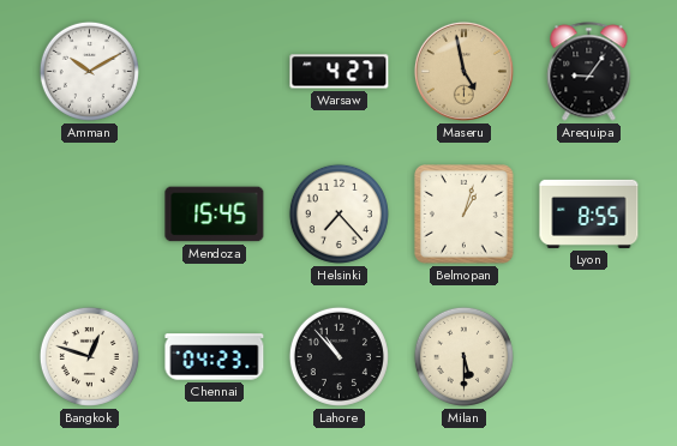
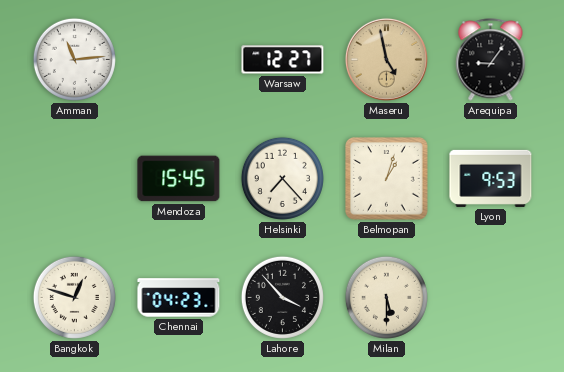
Amman: 10:10 -> 11:14 (74, 59)
Warsaw: 4:27 -> 12:27 (283, 60)
Lyon: 8:55 -> 9:53 (491, 178)
Lahore: 10:53 -> 3:53 (282, 297)
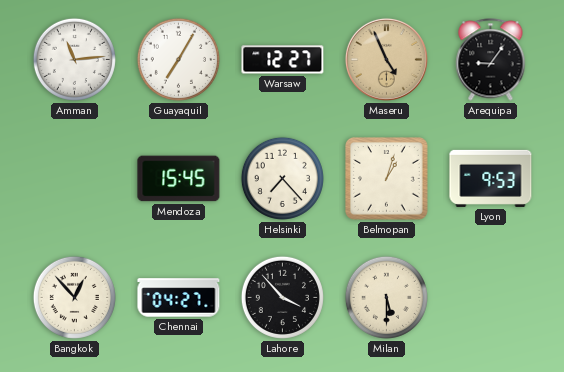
Guayaquil: none -> 7:05 (178, 59)
Maseru: 4:58 -> 4:56 (386, 59)
Bangkok: 12:48 -> 12:53 (74, 297)
Chennai: 04:23 -> 04:27 (179, 298)
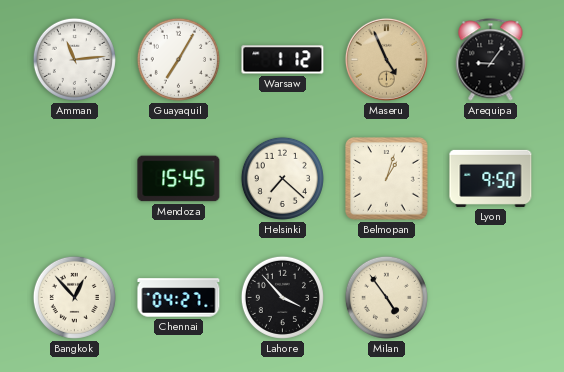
Warsaw: 12:27 -> 1:12 (283, 60)
Helsinki: 7:23 -> 7:22 (282, 178)
Lyon: 9:53 -> 9:50 (491, 178)
Milan: 5:30 -> 4:54 (386, 297)
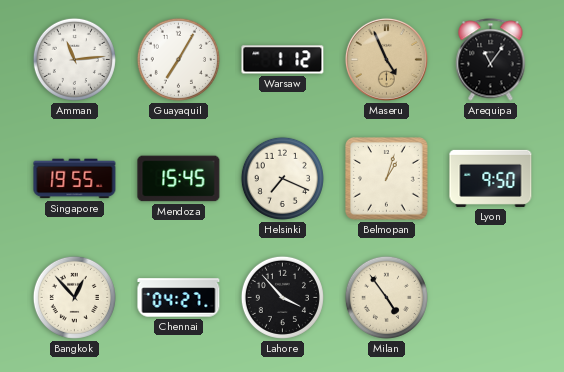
Arequipa: 9:06 -> 11:06 (491, 60)
Singapore: none -> 19:55 (75, 179)
Helsinki: 7:22 -> 7:19 (282, 178)
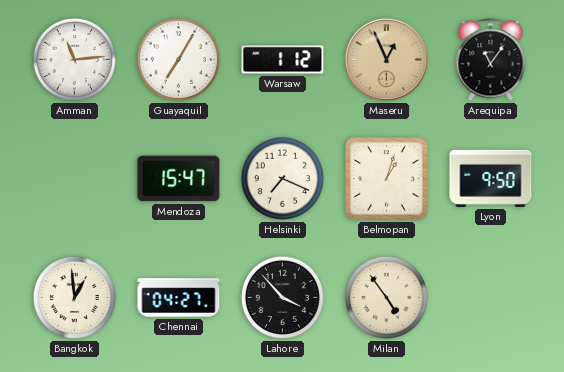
Maseru: 4:56 -> 12:56 (386, 59)
Singapore: 19:55 -> none (75, 179)
Mendoza: 15:45 -> 15:47 (179, 179)
Bangkok: 12:53 -> 12:59 (74, 297)
